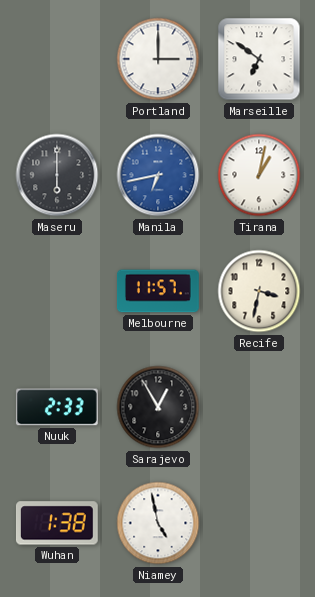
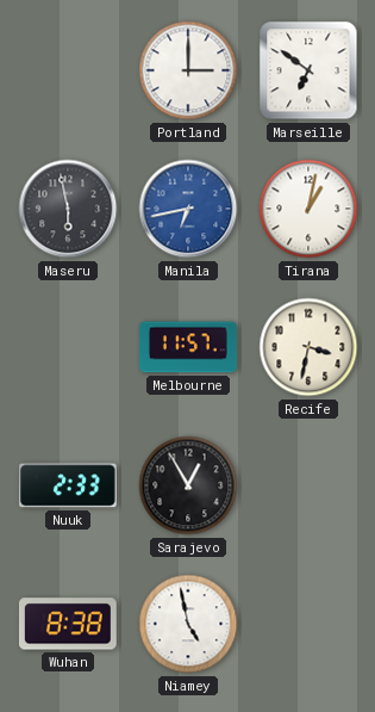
Maseru: 6:00 -> 5:58 (68, 209)
Wuhan: 1:38 -> 8:38 (68, 624)
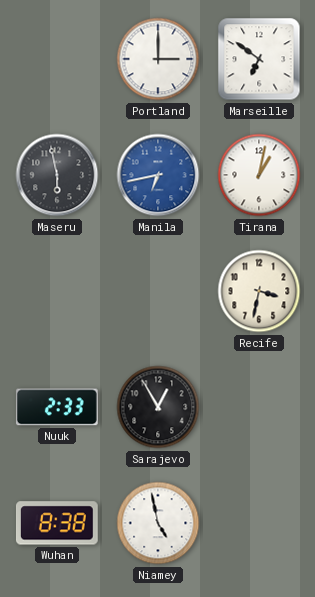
Melbourne: 11:57 -> none (188, 347)
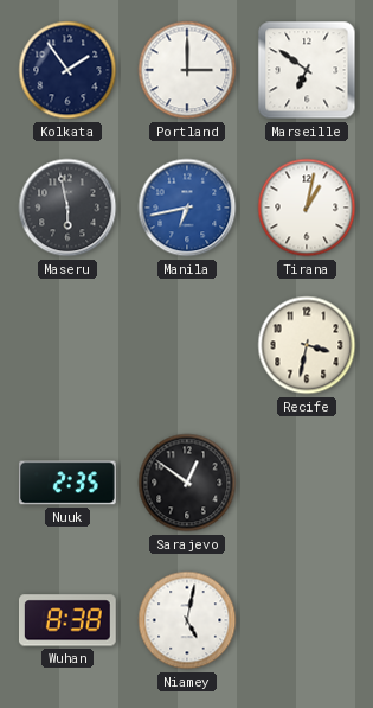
Kolkata: none -> 1:54 (67, 70)
Nuuk: 2:33 -> 2:35 (67, 483)
Sarajevo: 12:55 -> 12:51 (187, 483)
Niamey: 4:58 -> 5:02 (187, 620)
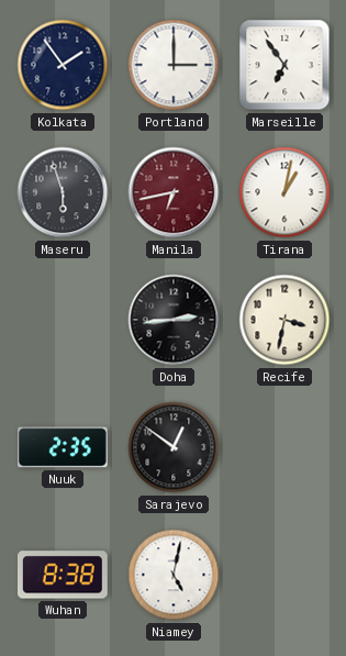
Marseille: 6:51 -> 6:54 (284, 65)
Maseru: 5:58 -> 5:57 (63, 192)
Manila dial: blue -> burgundy (174, 192)
Doha: none -> 2:44 (174, 320)
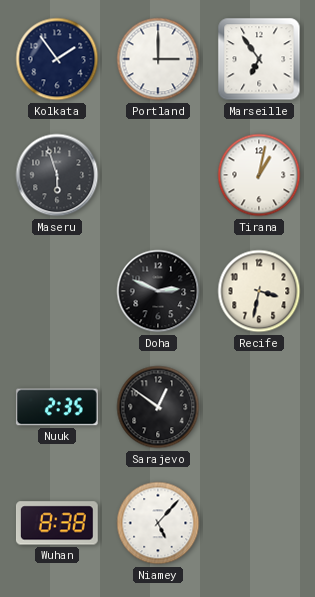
Manila: 6:43 -> none (174, 192)
Doha: 2:44 -> 2:49 (158, 291)
Niamey: 5:02 -> 5:07 (158, 523)
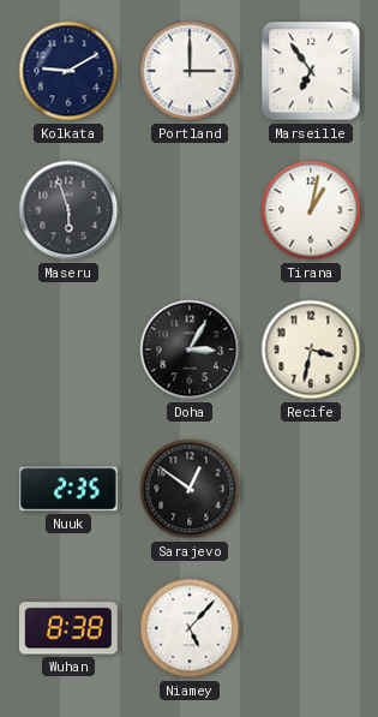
Kolkata: 1:54 -> 9:10 (68, 71)
Doha: 2:49 -> 3:05 (190, 349)
